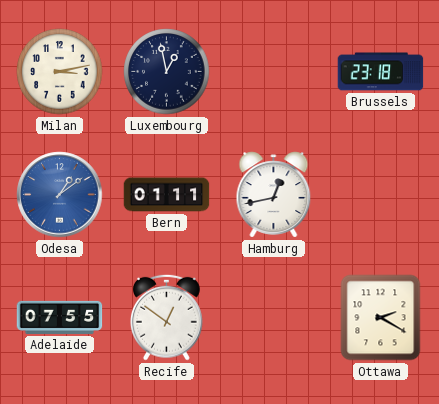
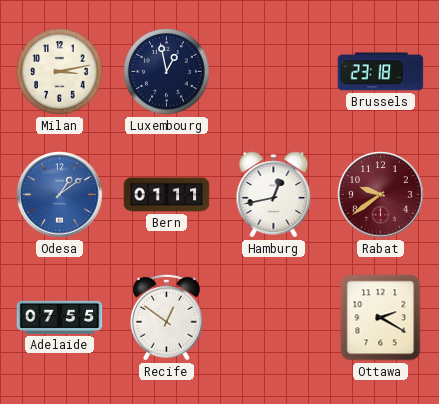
Rabat: none -> 9:39 (381, 195)
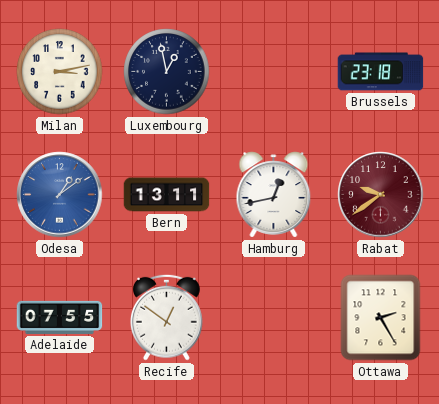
Bern: 01:11 -> 13:11 (167, 195)
Ottawa: 2:20 -> 2:25 (381, 318)
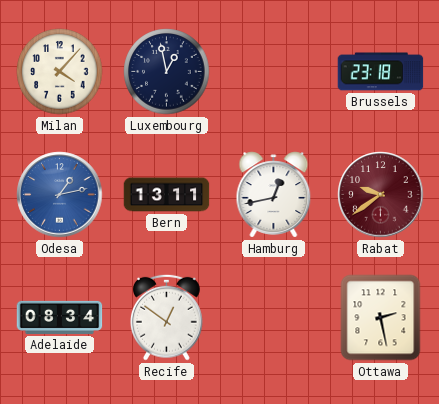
Milan: 3:13 -> 4:07 (60, 72)
Odesa: 1:09 -> 1:13 (60, 195)
Adelaide: 07:55 -> 08:34 (60, 317)
Ottawa: 2:25 -> 2:28 (381, 318)
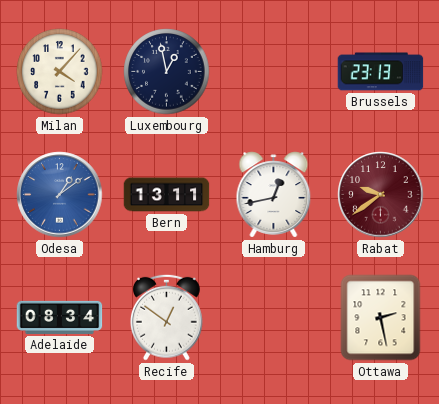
Brussels: 23:18 -> 23:13 (381, 72)
Odesa: 1:13 -> 1:09 (60, 195)
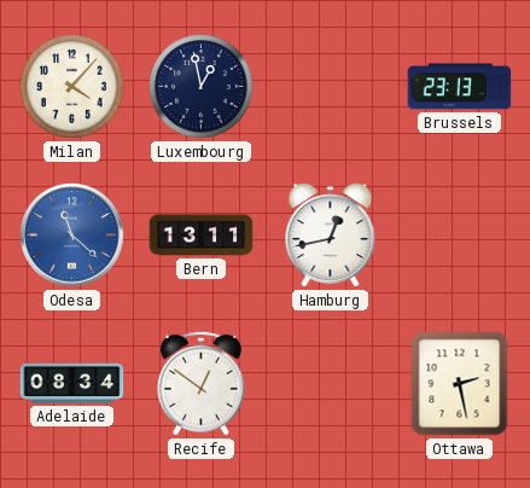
Odesa: 1:09 -> 11:22 (72, 236)
Rabat: 9:39 -> none (381, 195)
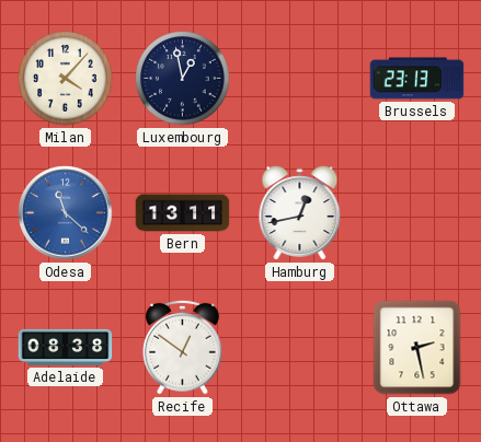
Adelaide: 08:34 -> 08:38 (66, 347)
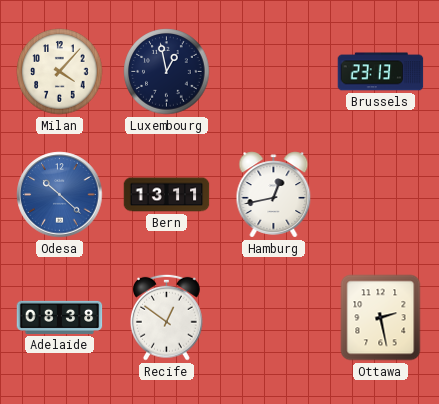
Odesa: 11:22 -> 10:22 (60, 195)
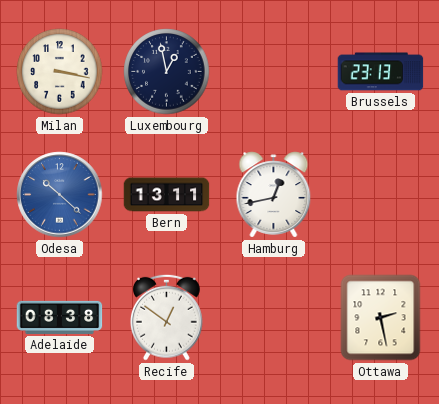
Milan: 4:07 -> 3:17 (60, 72)
